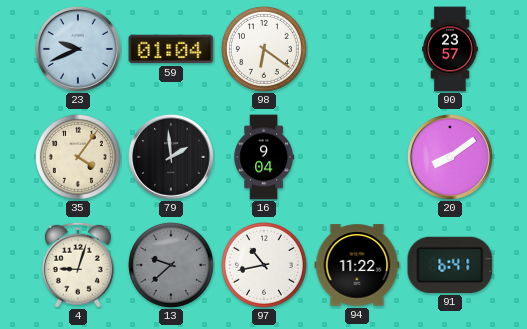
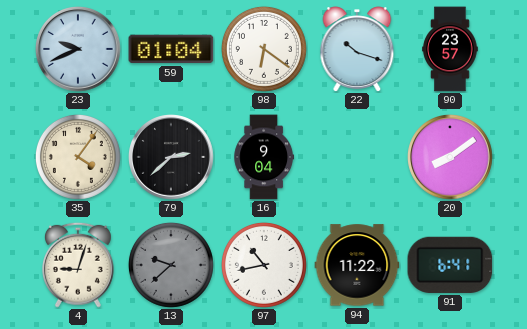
22: none -> 10:18 (357, 49)
79: 1:59 -> 2:38 (172, 158)
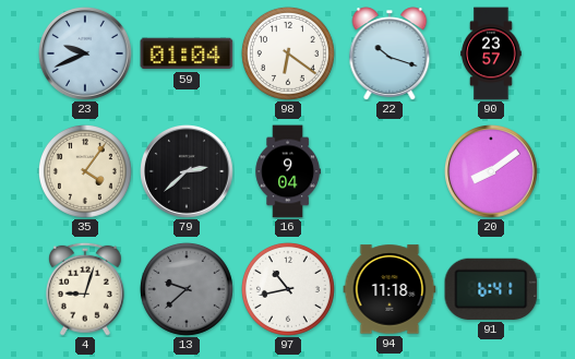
94: 11:22 -> 11:18 (390, 289)
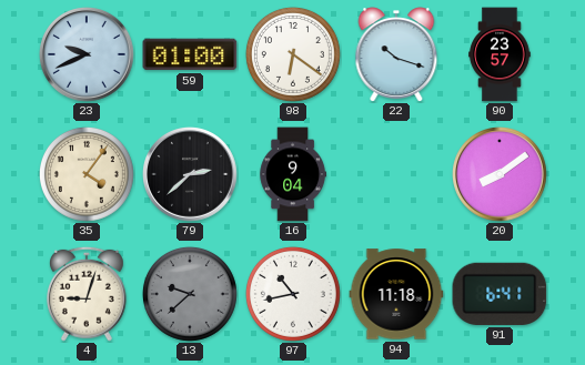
59: 01:04 -> 01:00 (190, 54)
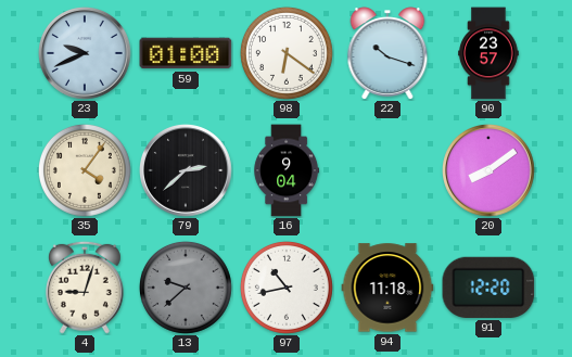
91: 6:41 -> 12:20 (488, 288)
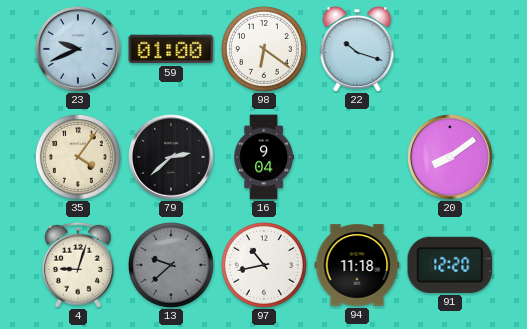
90: 23:57 -> none (488, 53)
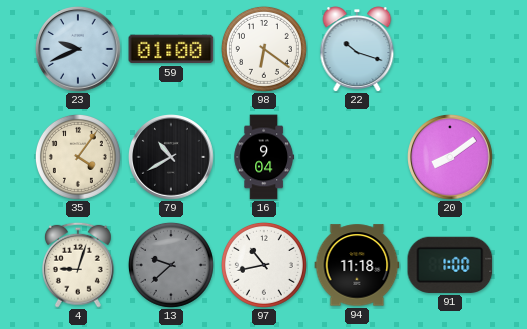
79: 2:38 -> 10:40 (172, 158)
91: 12:20 -> 1:00 (450, 265)
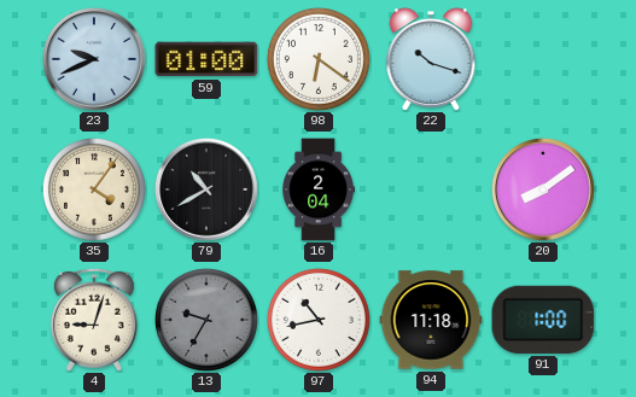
16: 9:04 -> 2:04 (317, 189)
13: 9:38 -> 9:35 (206, 320)
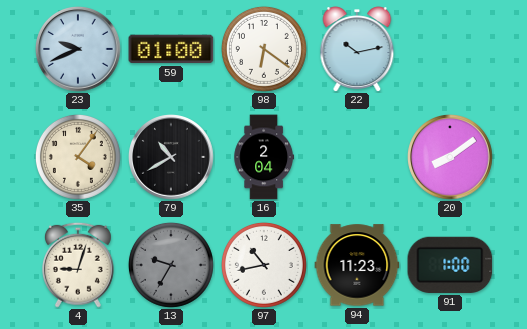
22: 10:18 -> 10:13 (357, 49)
94: 11:18 -> 11:23 (357, 265)
